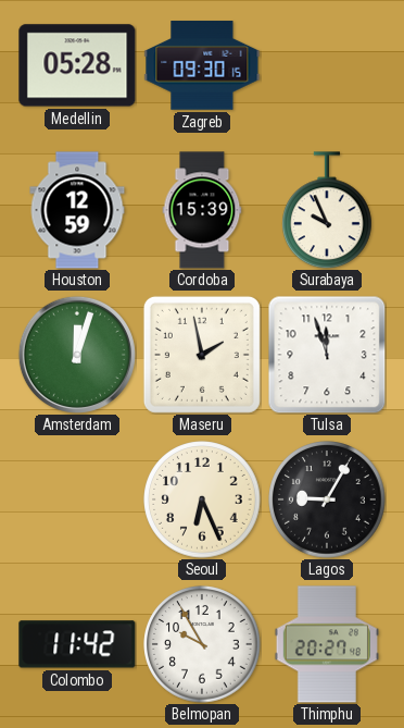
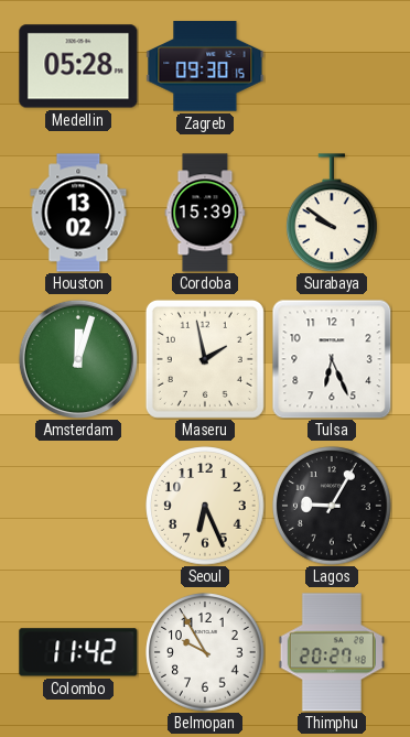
Houston: 12:59 -> 13:02 (78, 213)
Surabaya: 9:56 -> 9:51 (333, 213)
Tulsa: 11:57 -> 6:26 (332, 359)
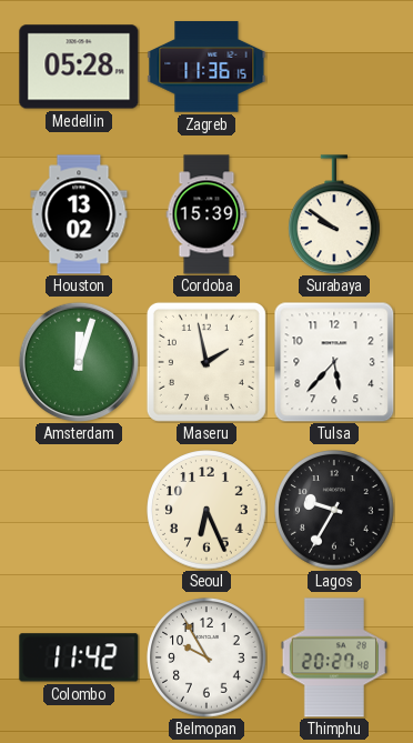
Zagreb: 09:30 -> 11:36 (206, 67)
Tulsa: 6:26 -> 5:37 (334, 362)
Lagos: 9:05 -> 9:35 (334, 510)
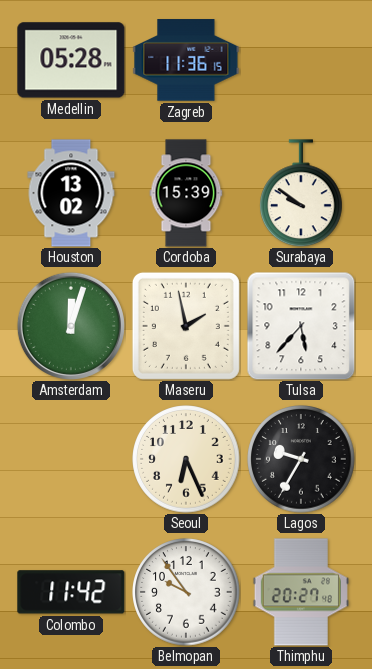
Belmopan: 9:55 -> 9:54 (186, 592)
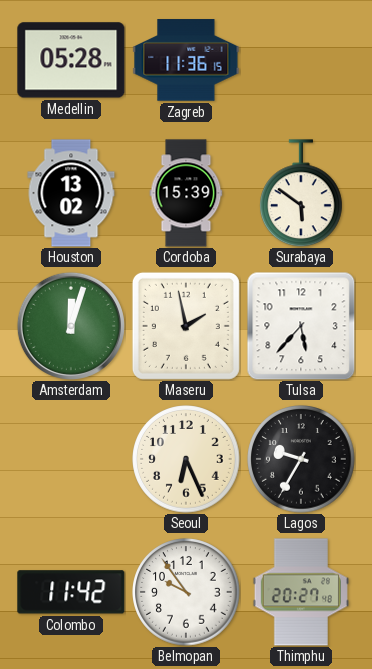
Surabaya: 9:51 -> 5:51 (302, 193)
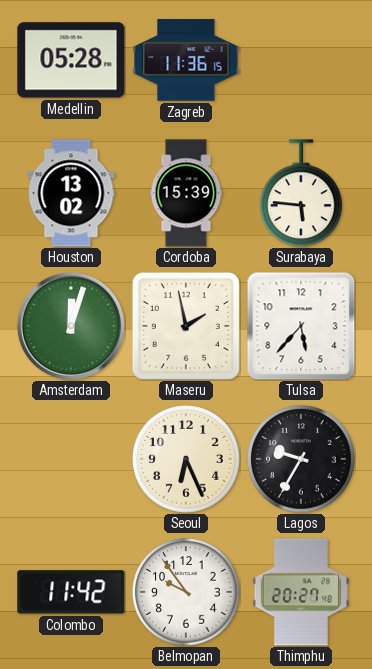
Surabaya: 5:51 -> 5:46 (302, 193)
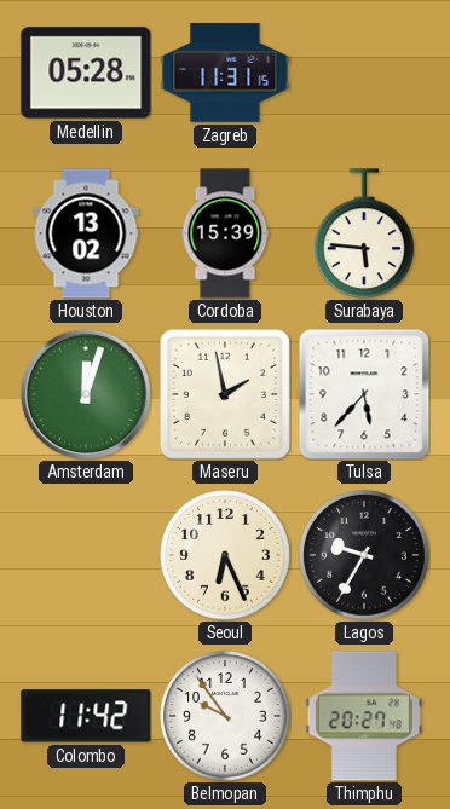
Zagreb: 11:36 -> 11:31 (225, 73)
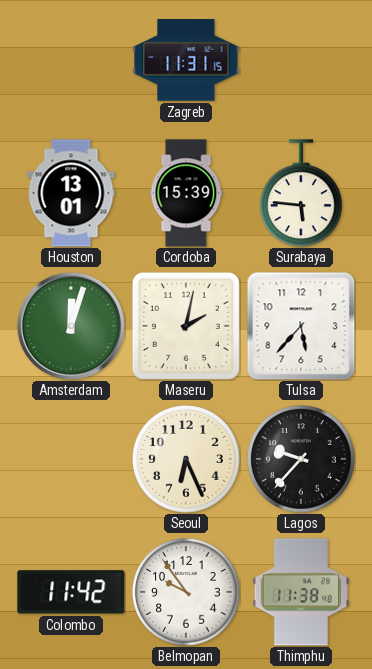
Medellin: 05:28 -> none (86, 73)
Houston: 13:02 -> 13:01 (71, 193)
Maseru: 1:58 -> 2:02 (186, 326)
Lagos: 9:35 -> 9:37 (301, 459)
Thimphu: 20:27 -> 11:38 (301, 592)
